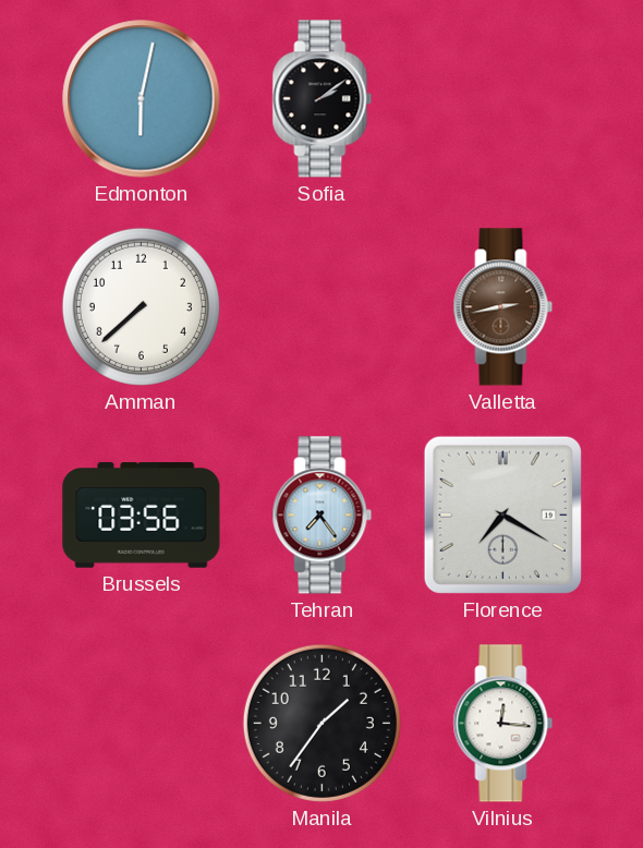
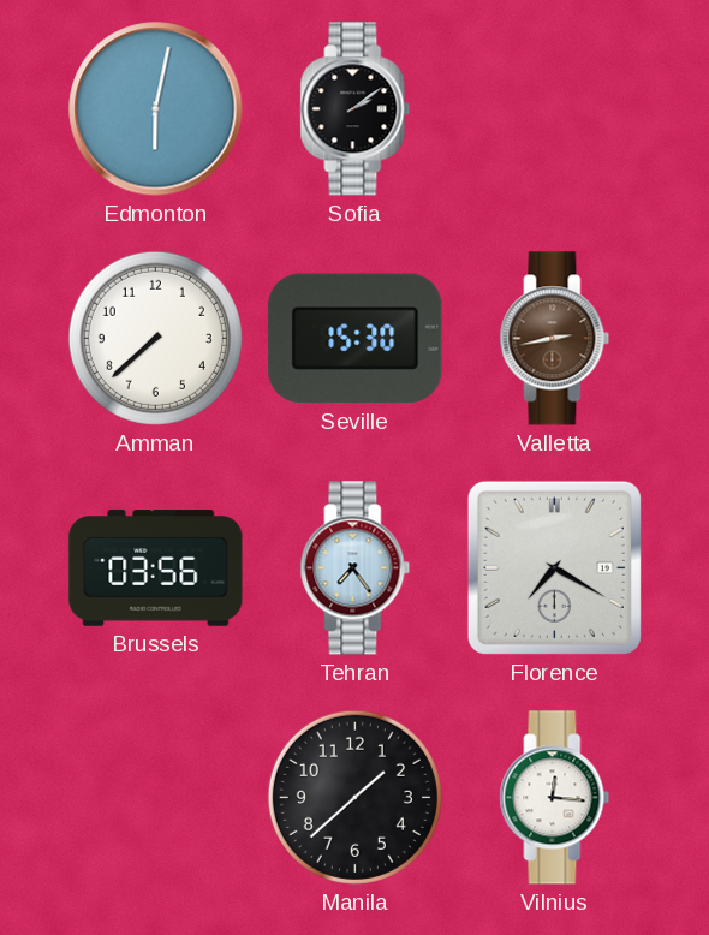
Seville: none -> 15:30 (356, 339)
Manila: 1:36 -> 1:38 (354, 797)
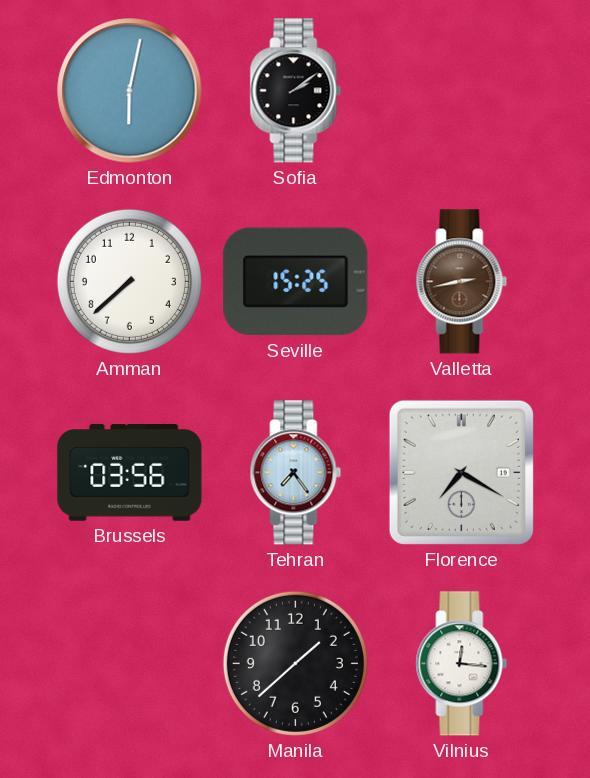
Seville: 15:30 -> 15:25 (296, 282)
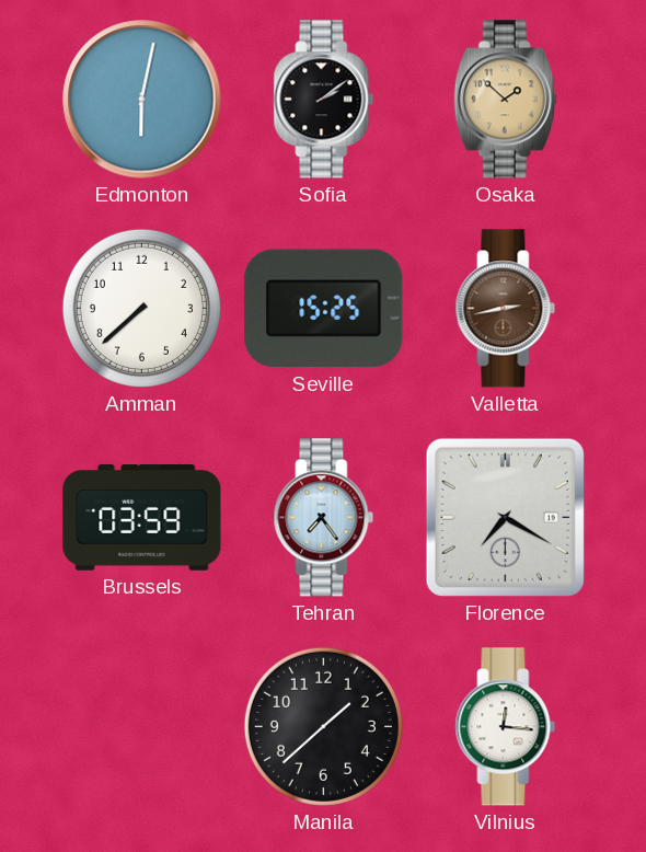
Osaka: none -> 1:52 (505, 100)
Brussels: 03:56 -> 03:59 (142, 518)
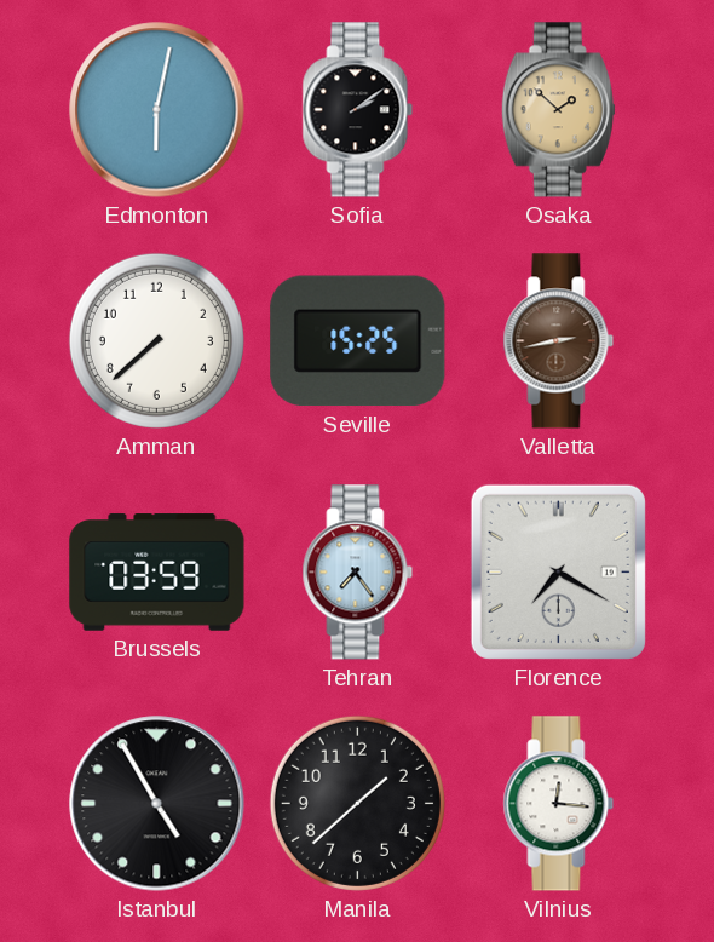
Istanbul: none -> 4:55 (157, 804)
